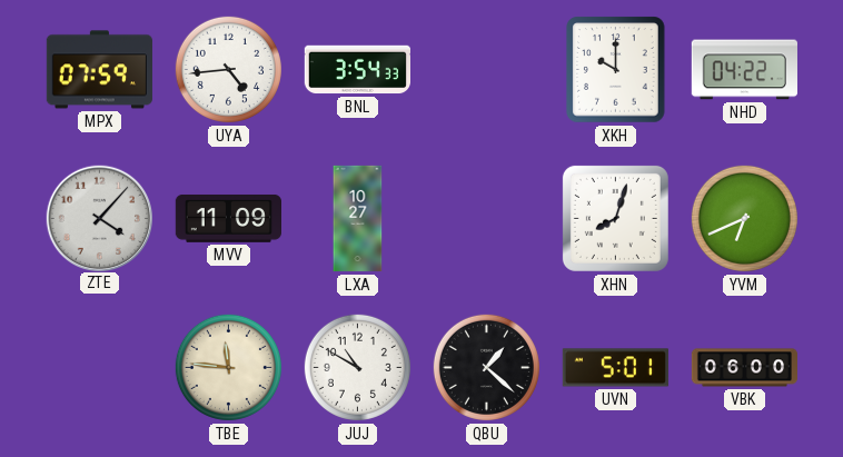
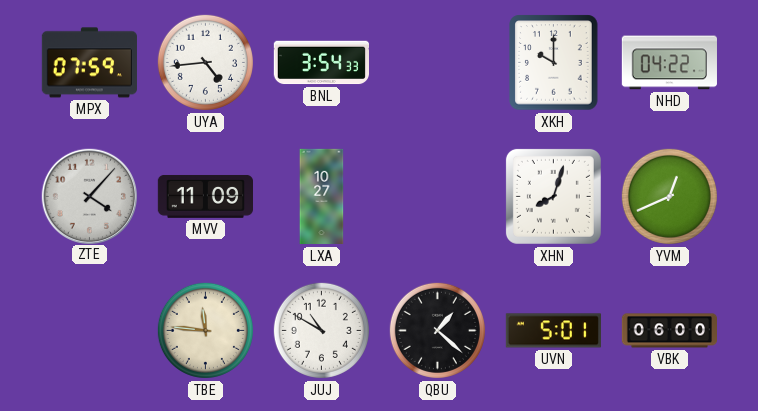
YVM: 6:41 -> 12:41 (669, 196)
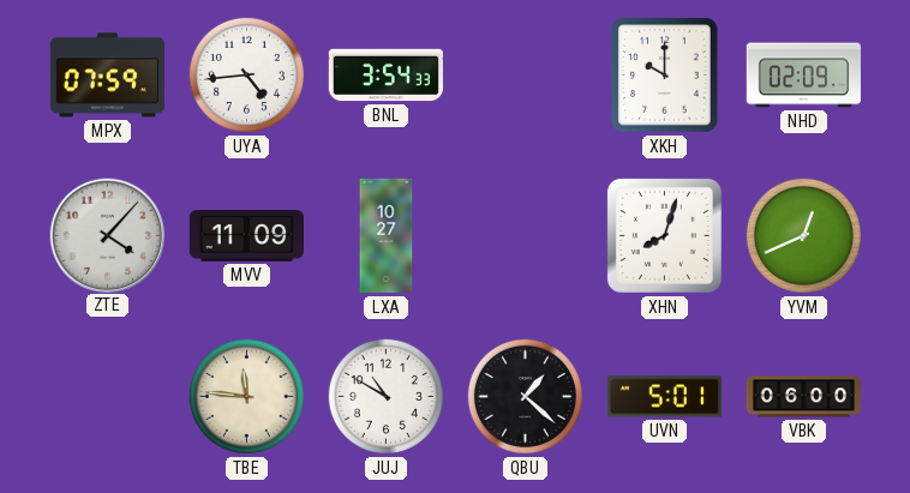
NHD: 04:22 -> 02:09 (803, 76)
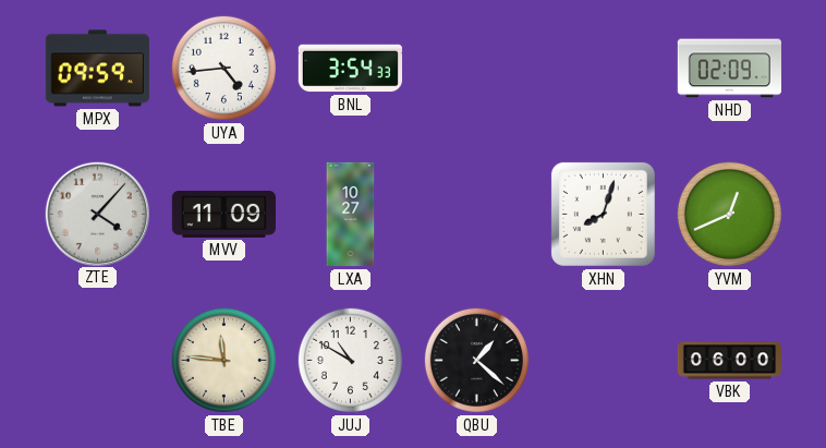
MPX: 07:59 -> 09:59 (97, 69)
XKH: 10:00 -> none (665, 76)
UVN: 5:01 -> none (664, 397)
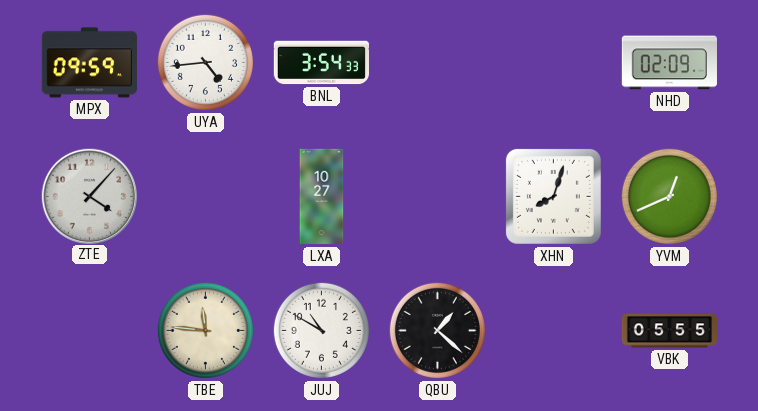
MVV: 11:09 -> none (223, 214)
VBK: 06:00 -> 05:55 (669, 331)
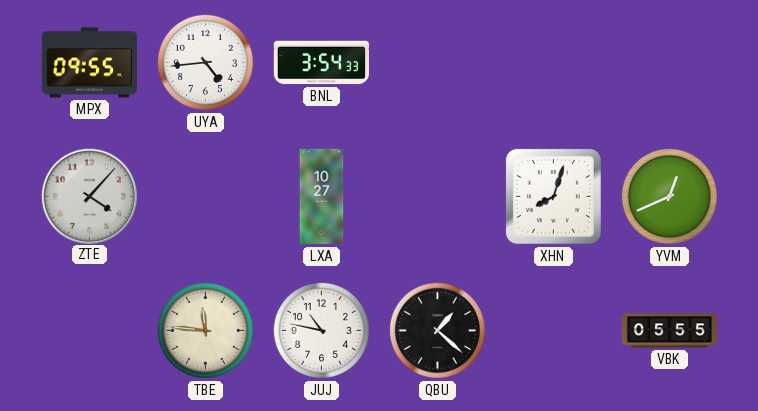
MPX: 09:59 -> 09:55 (89, 63)
NHD: 02:09 -> none (669, 63)
JUJ: 10:50 -> 10:47 (321, 330)
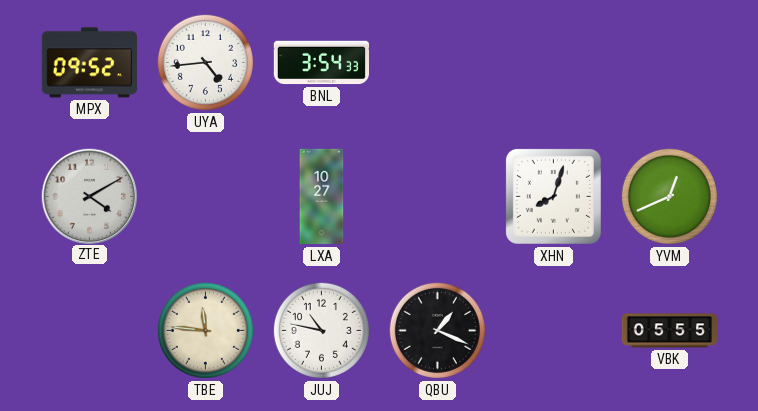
MPX: 09:55 -> 09:52 (89, 63)
ZTE: 4:07 -> 4:10 (89, 196)
QBU: 1:22 -> 1:19 (437, 330)
